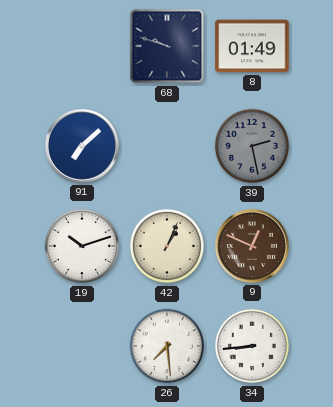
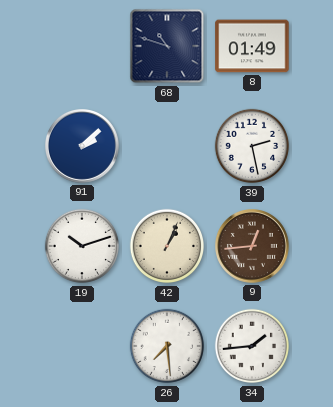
68: 9:48 -> 10:48 (167, 46)
91: 7:08 -> 2:08 (83, 147)
39 dial: grey -> white (252, 146)
9: 12:49 -> 12:44 (253, 247)
34: 8:44 -> 1:44 (252, 346)
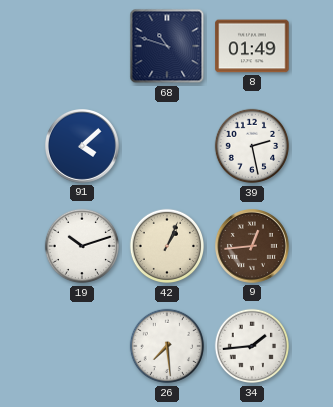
91: 2:08 -> 4:08 (83, 147)
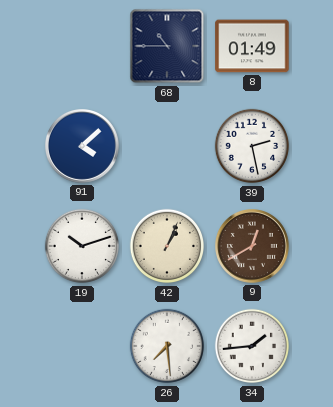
68: 10:48 -> 10:45 (167, 46)
9: 12:44 -> 12:40 (253, 247)
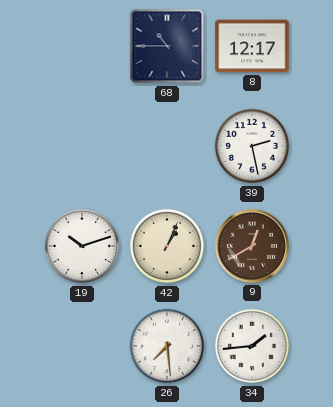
8: 01:49 -> 12:17 (252, 46)
91: 4:08 -> none (83, 147)
